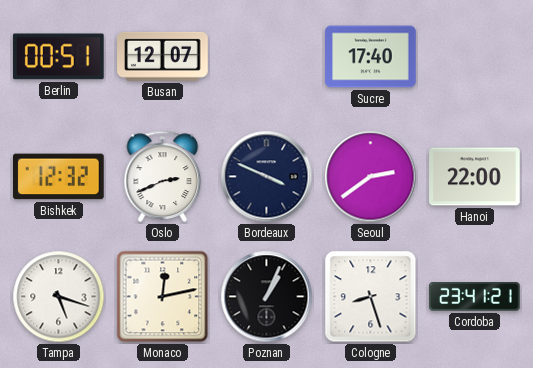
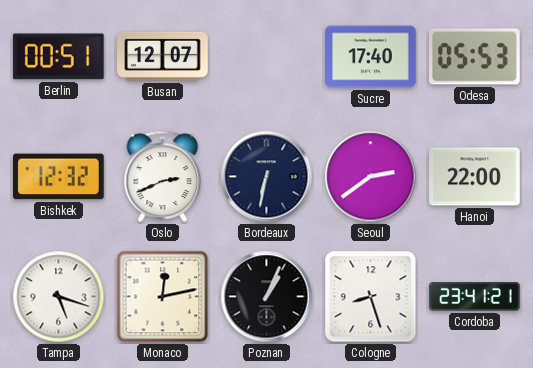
Odesa: none -> 05:53 (475, 57)
Bordeaux: 3:49 -> 6:32 (267, 177)
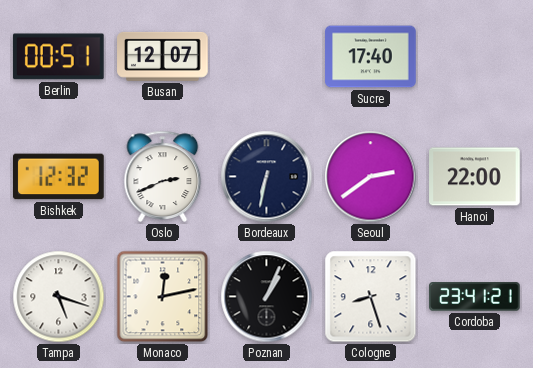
Odesa: 05:53 -> none (475, 57)
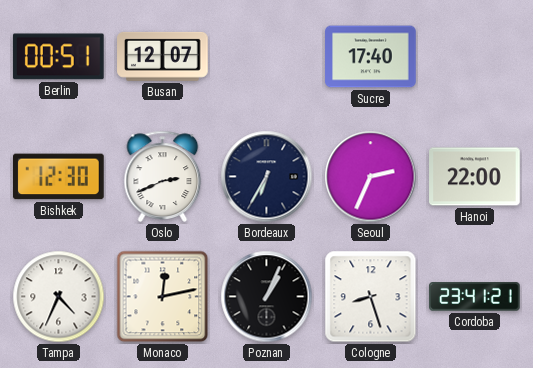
Bishkek: 12:32 -> 12:30 (59, 177)
Bordeaux: 6:32 -> 6:35 (267, 177)
Seoul: 2:39 -> 2:34 (371, 177)
Tampa: 5:18 -> 4:34 (59, 297)
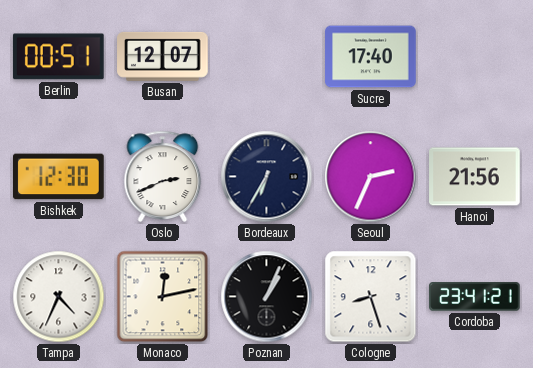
Hanoi: 22:00 -> 21:56 (475, 177)
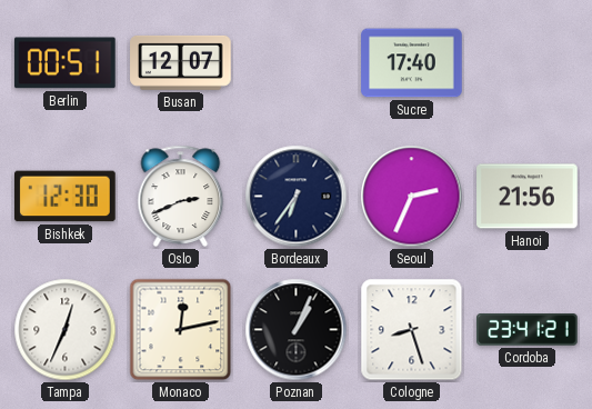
Bordeaux: 6:35 -> 6:36 (297, 197)
Tampa: 4:34 -> 12:34 (66, 330)
